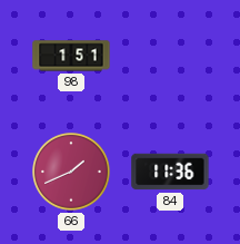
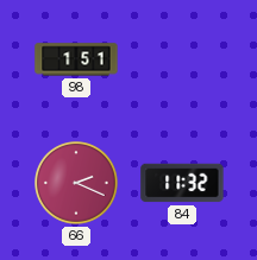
66: 1:41 -> 2:19 (76, 183)
84: 11:36 -> 11:32 (182, 183)
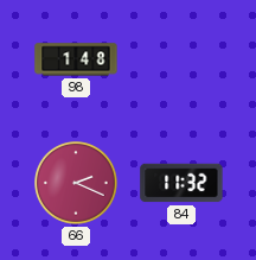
98: 1:51 -> 1:48 (76, 59)
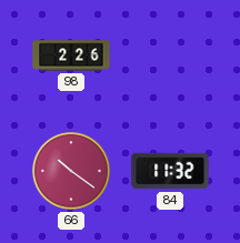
98: 1:48 -> 2:26 (71, 55)
66: 2:19 -> 10:21 (71, 171)
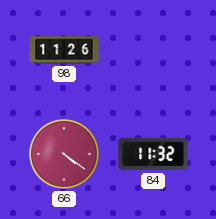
98: 2:26 -> 11:26 (64, 50)
66: 10:21 -> 4:21 (64, 154)
